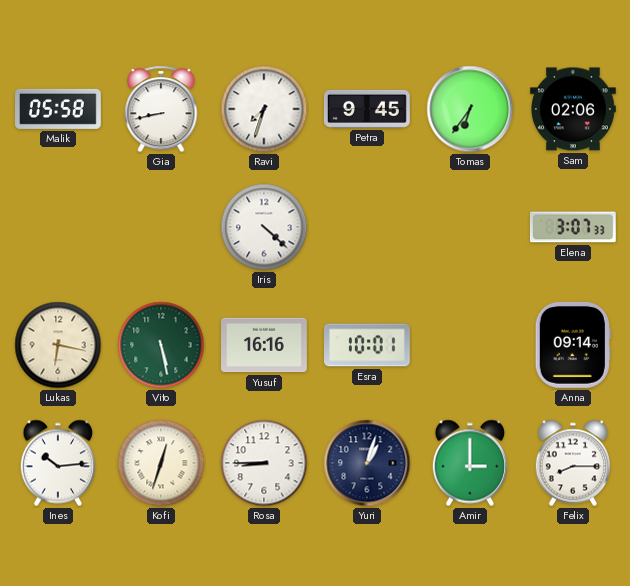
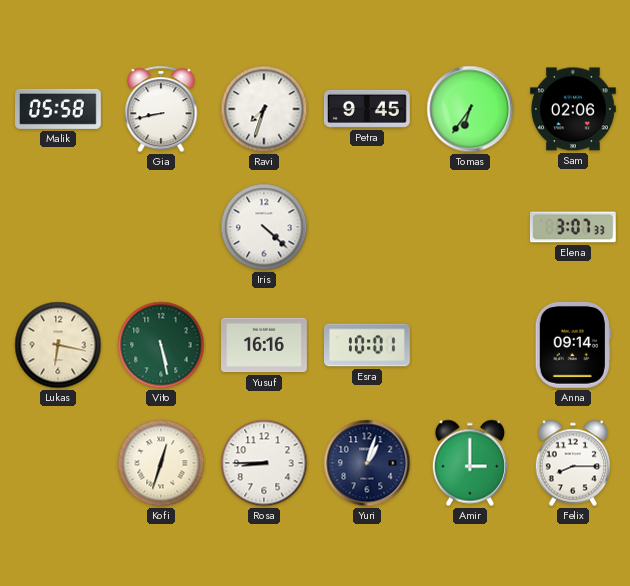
Ines: 10:14 -> none (58, 463)
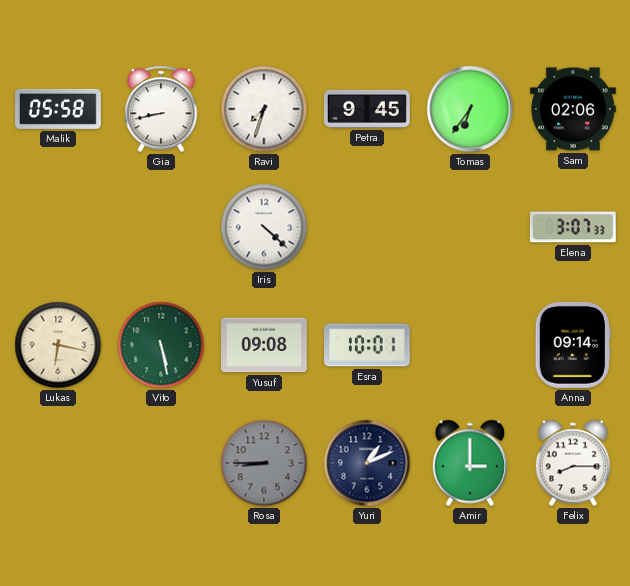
Yusuf: 16:16 -> 09:08 (265, 345)
Kofi: 12:33 -> none (161, 463)
Rosa dial: white -> grey (264, 463)
Yuri: 1:03 -> 1:11 (367, 463)
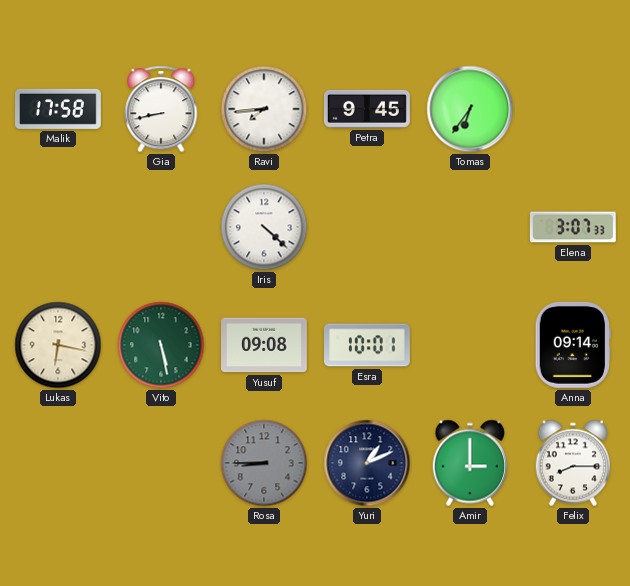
Malik: 05:58 -> 17:58 (59, 109)
Ravi: 7:33 -> 7:44 (264, 109)
Sam: 02:06 -> none (574, 109)
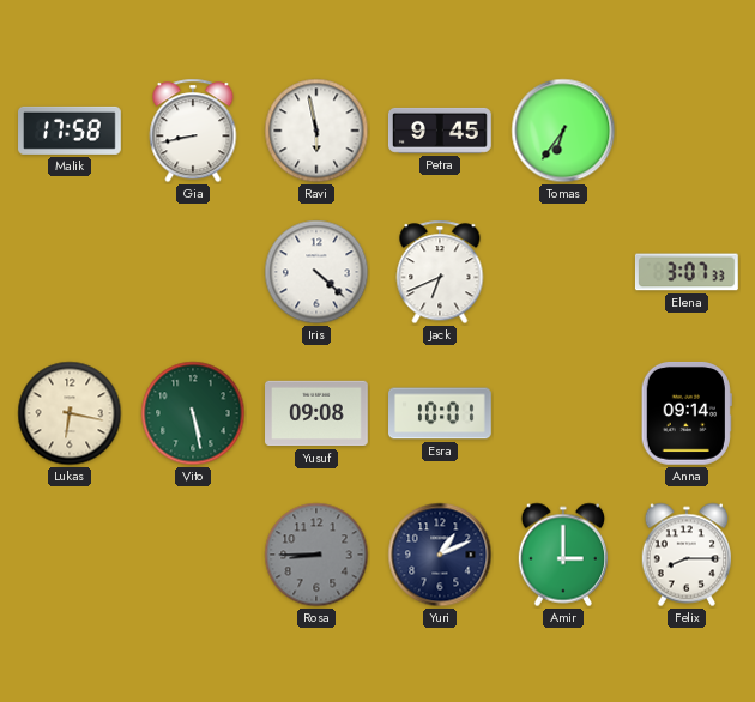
Ravi: 7:44 -> 5:58 (316, 131)
Jack: none -> 6:41 (440, 272)
